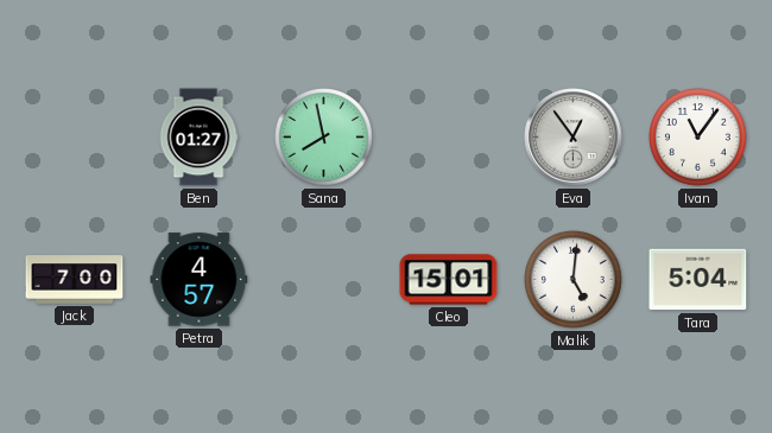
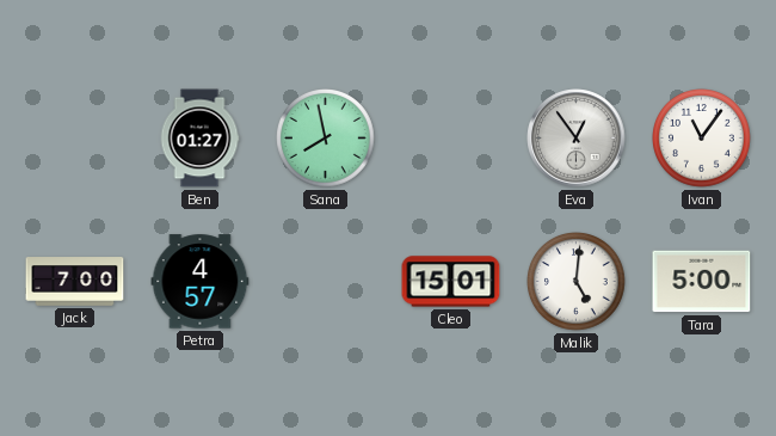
Tara: 5:04 -> 5:00 (702, 282)
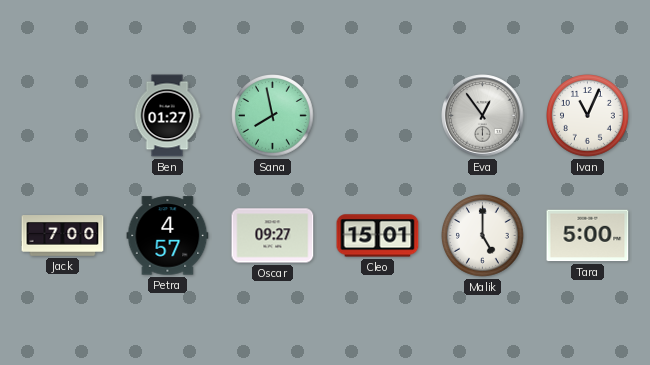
Ivan: 11:06 -> 11:04 (588, 116)
Oscar: none -> 09:27 (273, 236)
Malik: 5:01 -> 5:00 (483, 236)
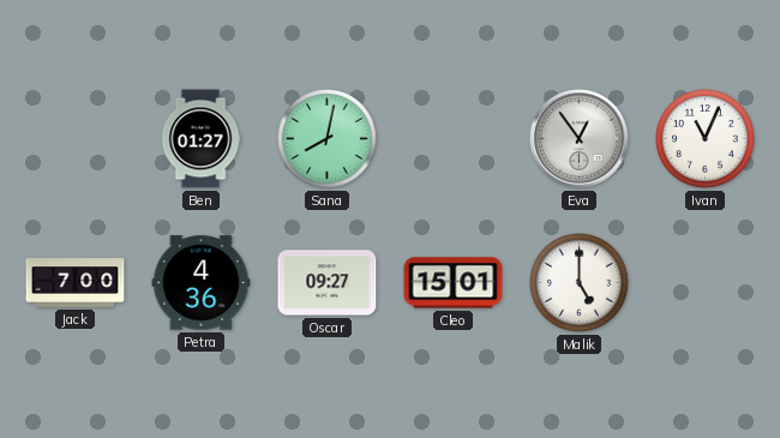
Sana: 7:58 -> 8:02 (328, 139)
Petra: 4:57 -> 4:36 (202, 283)
Tara: 5:00 -> none (588, 236)
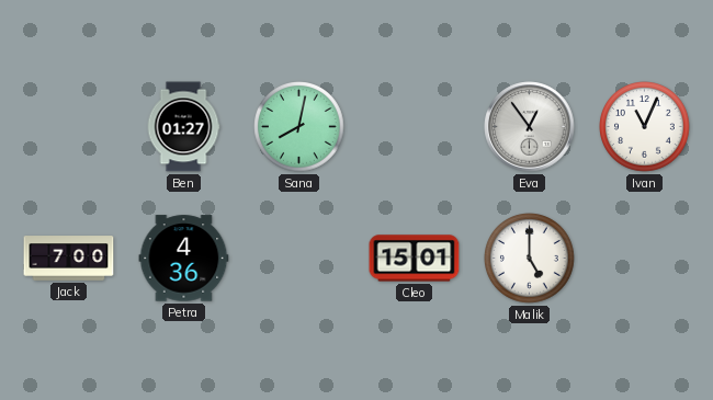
Oscar: 09:27 -> none (328, 283)
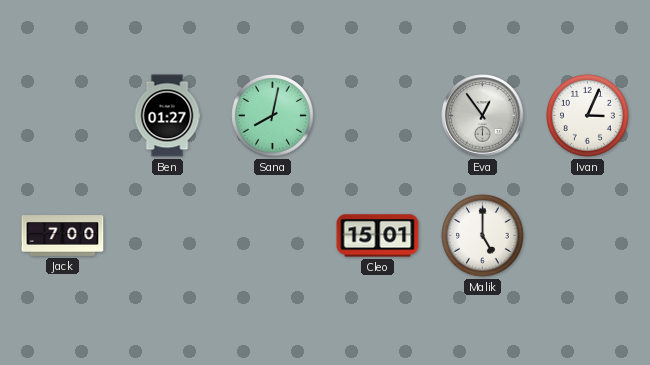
Ivan: 11:04 -> 3:04 (588, 116)
Petra: 4:36 -> none (184, 259)
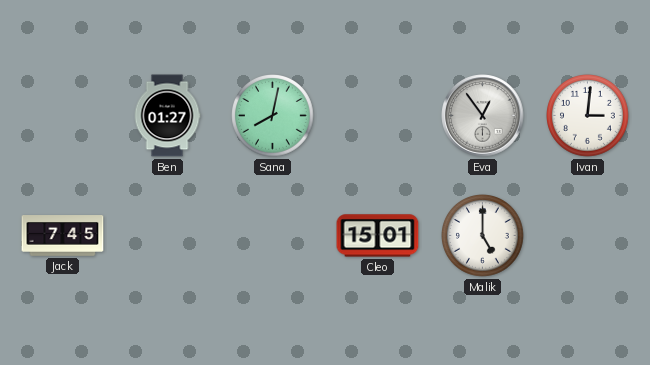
Ivan: 3:04 -> 3:01 (588, 116)
Jack: 7:00 -> 7:45 (63, 236)
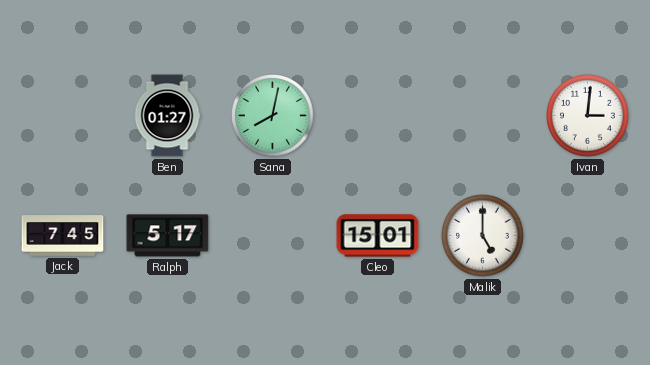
Eva: 12:54 -> none (483, 116)
Ralph: none -> 5:17 (168, 236)
